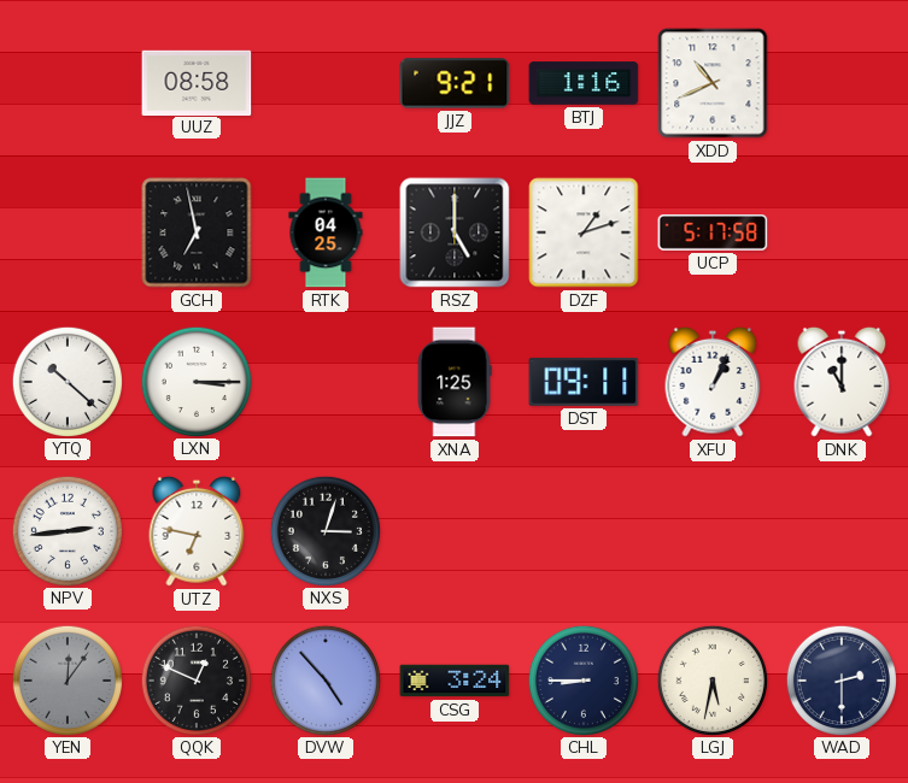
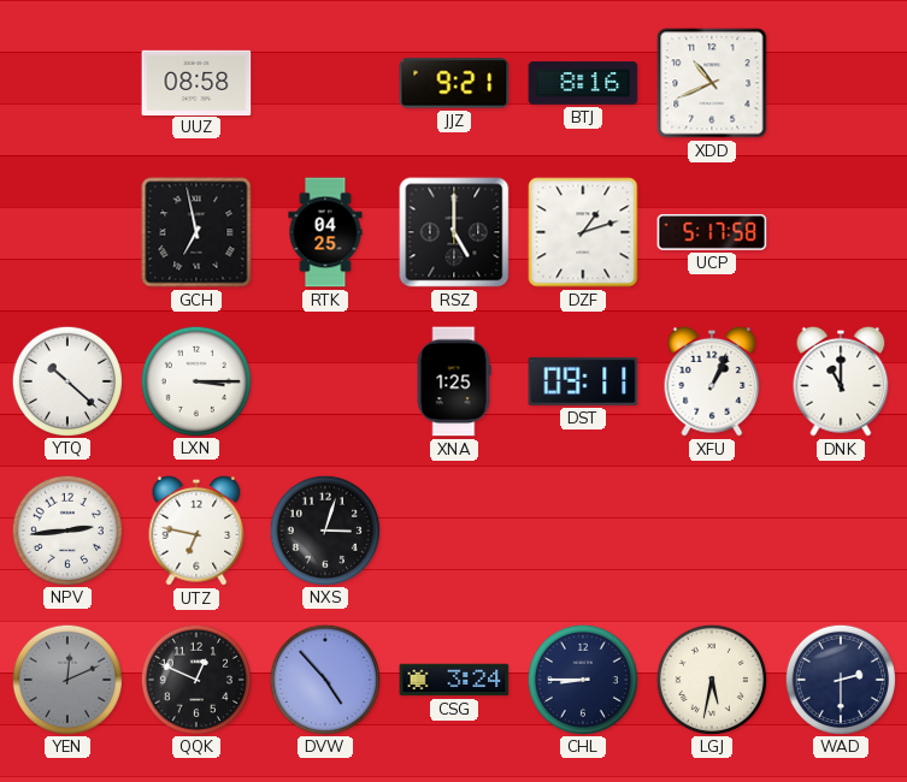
BTJ: 1:16 -> 8:16 (583, 83)
YEN: 12:06 -> 12:11 (66, 679)
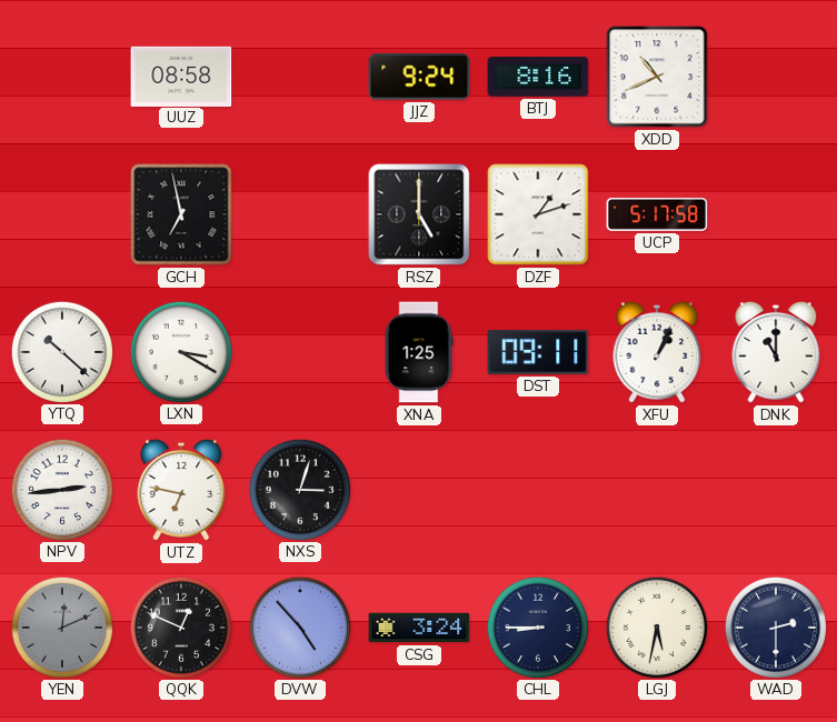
JJZ: 9:21 -> 9:24 (419, 77)
RTK: 04:25 -> none (325, 232)
LXN: 3:15 -> 3:20 (180, 351)
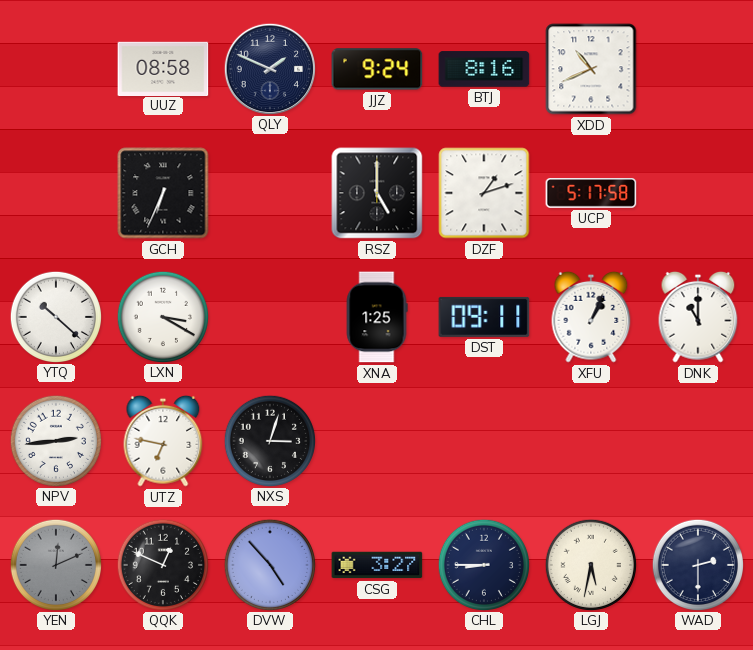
QLY: none -> 1:49 (269, 68)
GCH: 6:58 -> 6:34 (163, 193)
CSG: 3:24 -> 3:27 (377, 565)
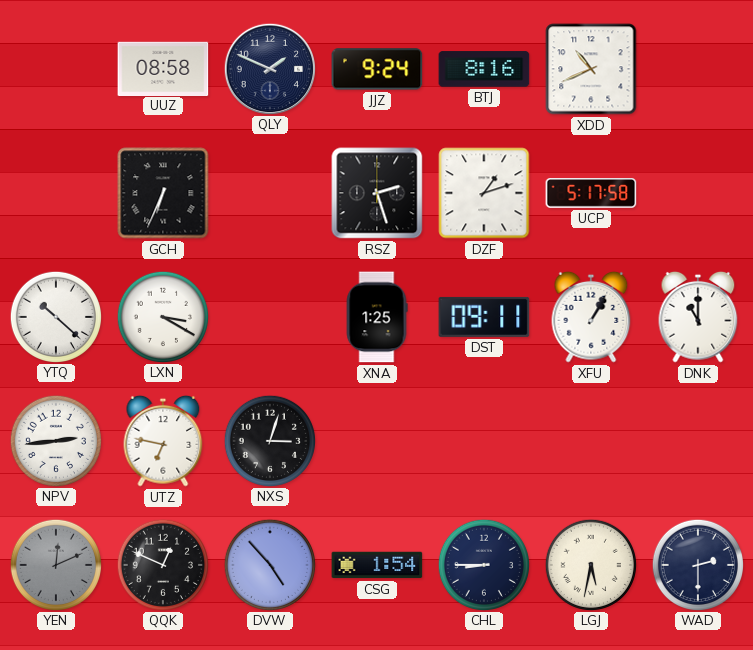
RSZ: 5:00 -> 2:27 (377, 193)
XFU: 1:04 -> 1:05 (591, 317)
CSG: 3:27 -> 1:54 (377, 565)
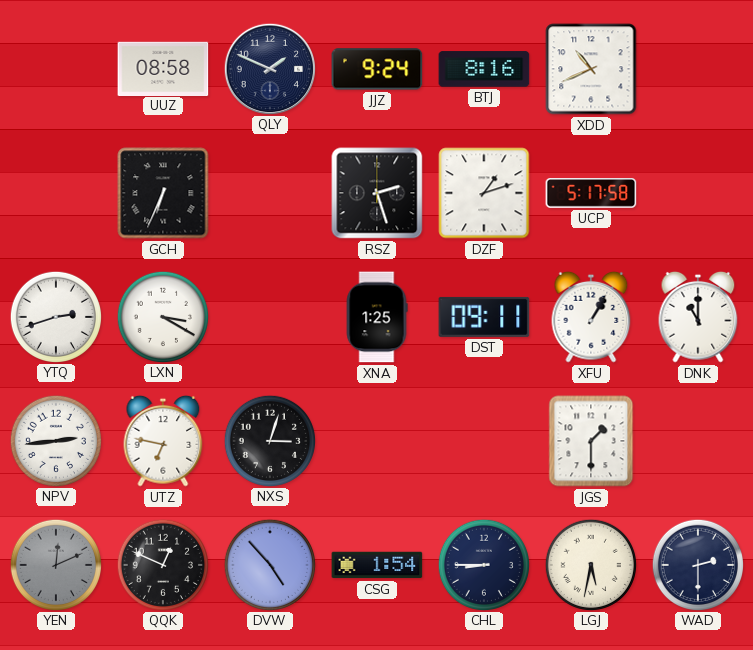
YTQ: 10:22 -> 2:42 (55, 316)
JGS: none -> 1:30 (591, 441)
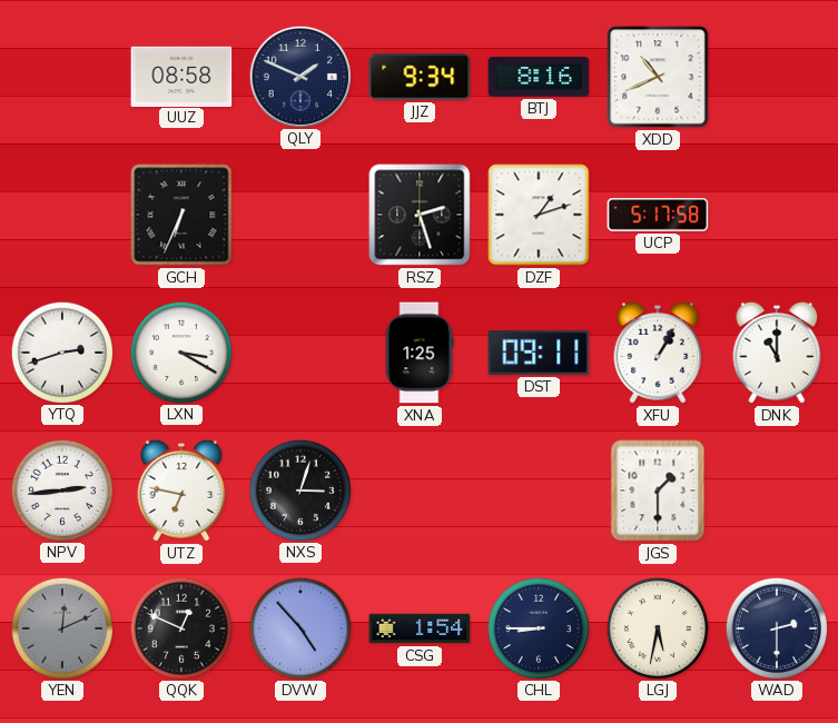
JJZ: 9:24 -> 9:34 (420, 77)
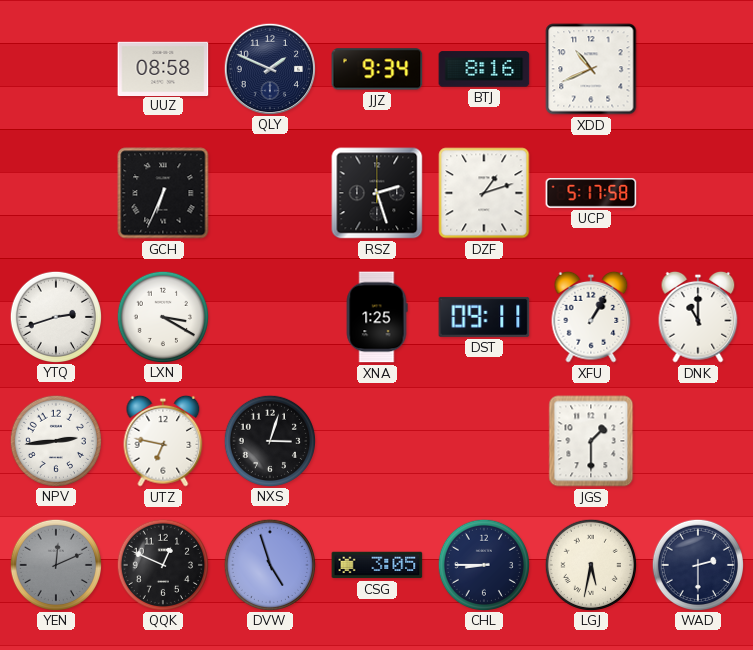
DVW: 4:53 -> 4:57 (269, 564)
CSG: 1:54 -> 3:05 (377, 565)
